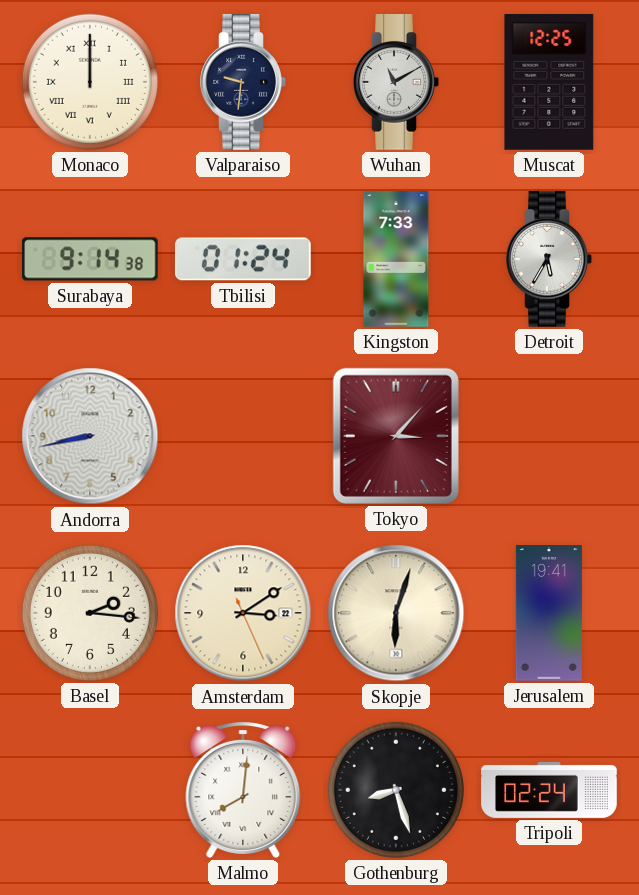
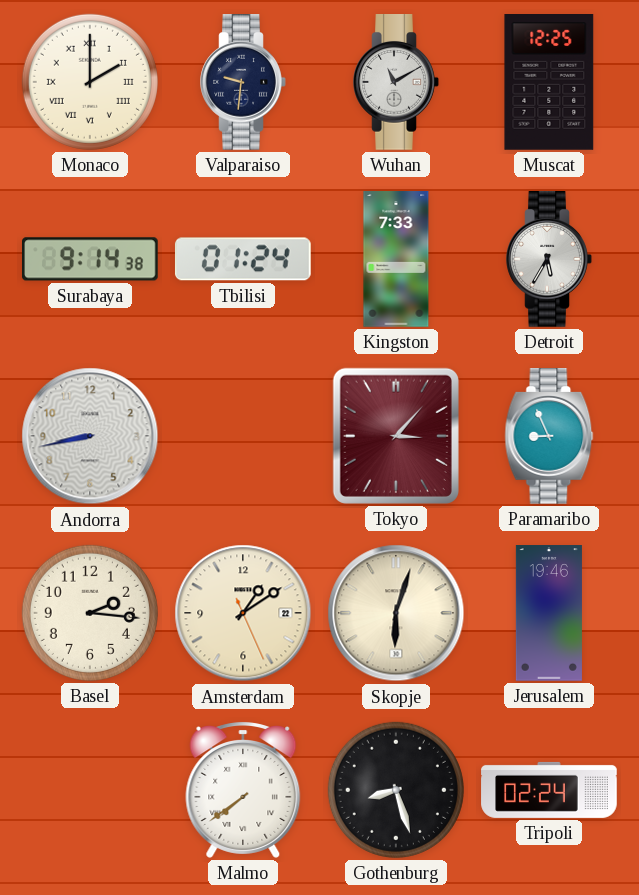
Monaco: 12:00 -> 2:00 (90, 82)
Paramaribo: none -> 8:56 (549, 437)
Amsterdam: 3:09 -> 1:09 (243, 613)
Jerusalem: 19:41 -> 19:46 (549, 613)
Malmo: 8:01 -> 7:39 (243, 790)
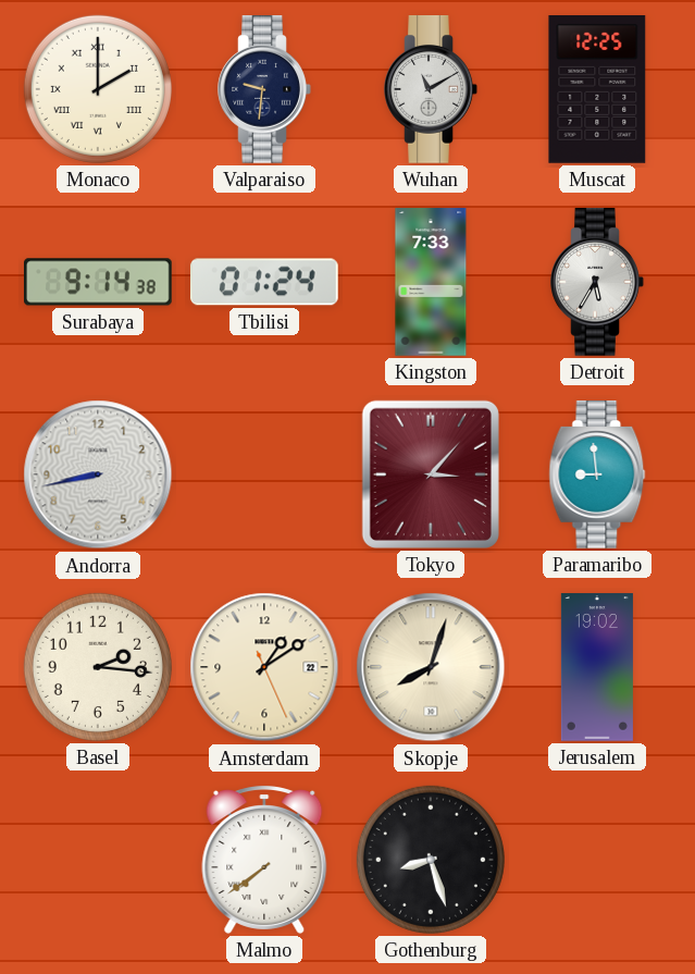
Paramaribo: 8:56 -> 8:59 (597, 476)
Skopje: 6:03 -> 8:03 (431, 667)
Jerusalem: 19:46 -> 19:02 (597, 667)
Tripoli: 02:24 -> none (549, 790)
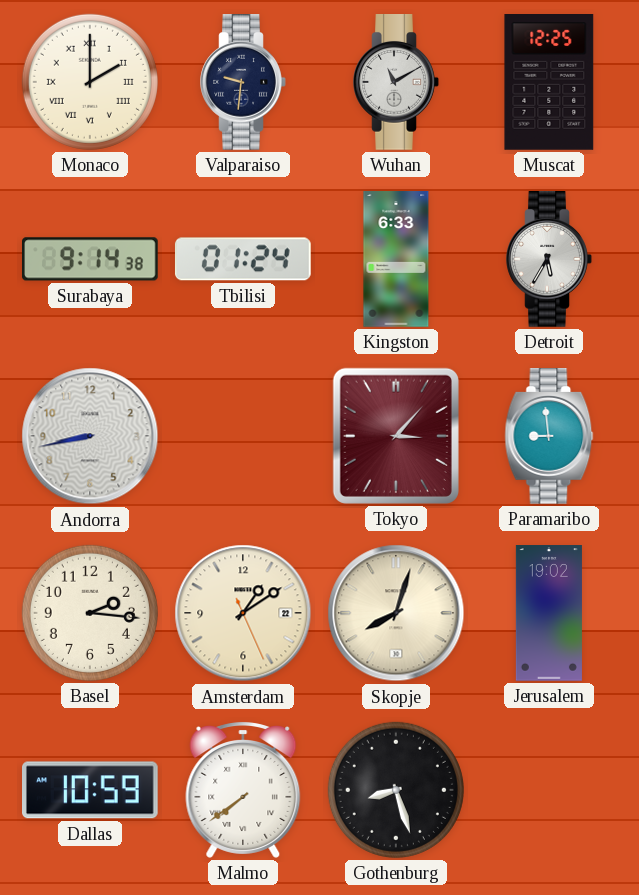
Kingston: 7:33 -> 6:33 (396, 259)
Dallas: none -> 10:59 (91, 790)
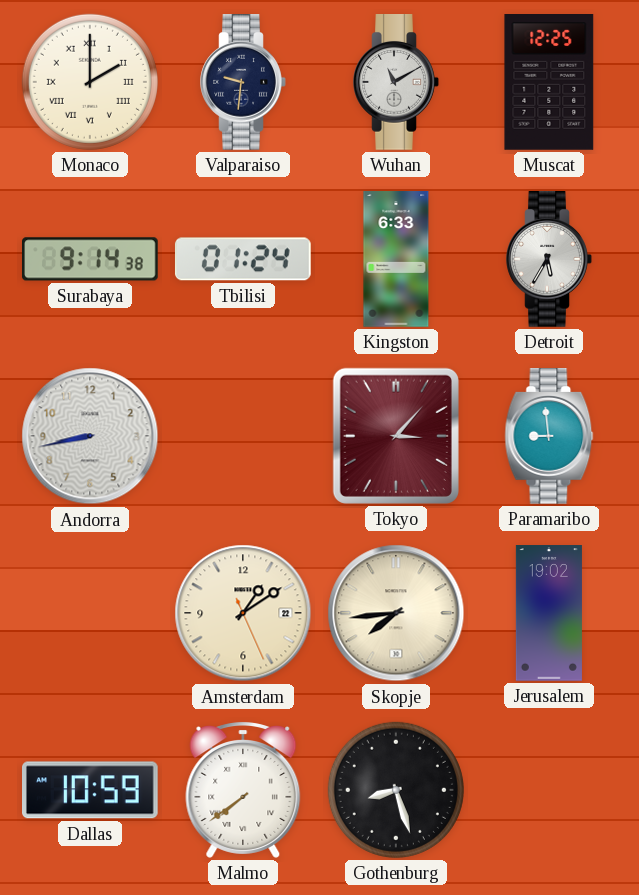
Basel: 2:16 -> none (90, 613)
Skopje: 8:03 -> 7:44 (396, 613)
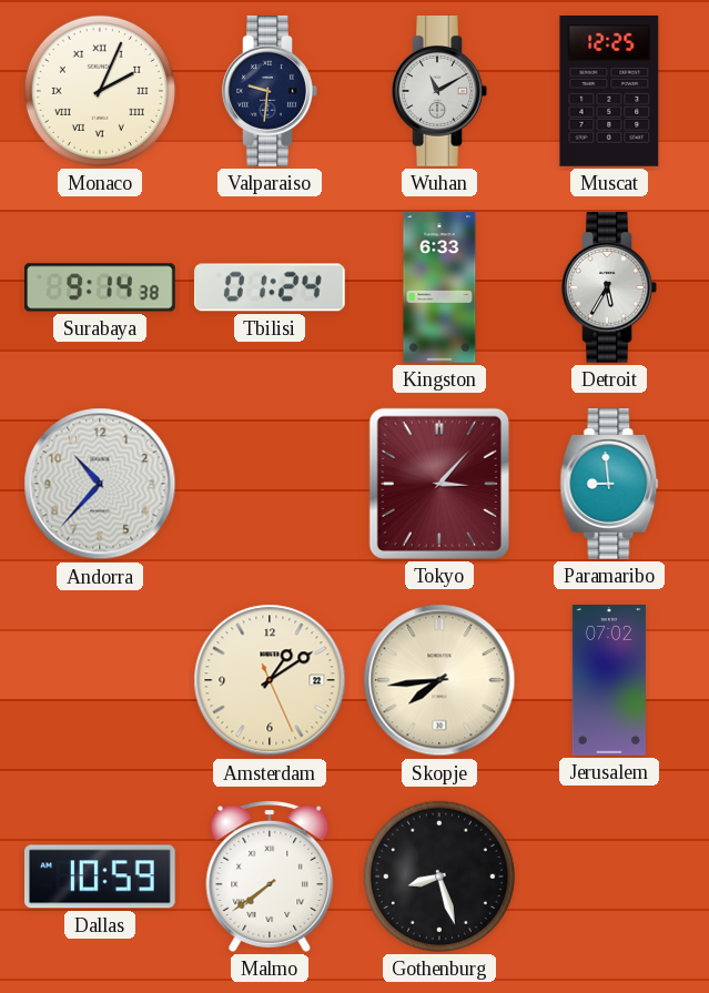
Monaco: 2:00 -> 2:04 (100, 91)
Andorra: 8:43 -> 10:37 (100, 484)
Jerusalem: 19:02 -> 07:02 (609, 680)
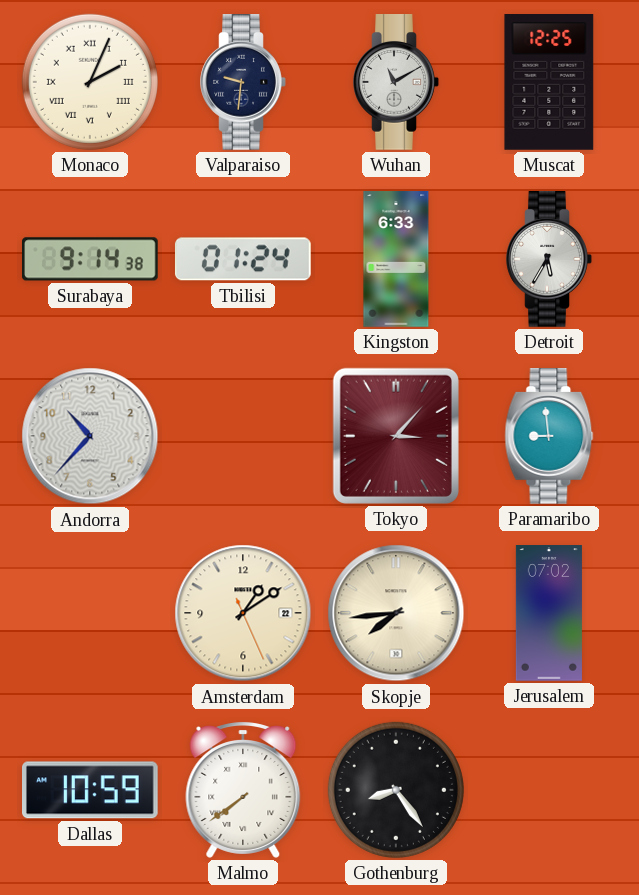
Gothenburg: 8:27 -> 8:24 (396, 790)
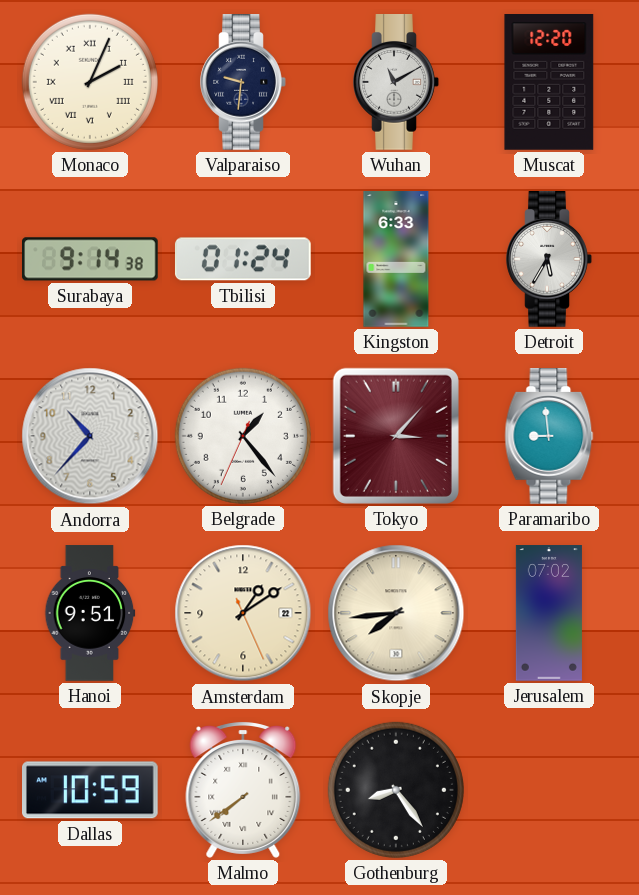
Muscat: 12:25 -> 12:20 (549, 83)
Belgrade: none -> 1:23 (243, 436)
Hanoi: none -> 9:51 (90, 613)
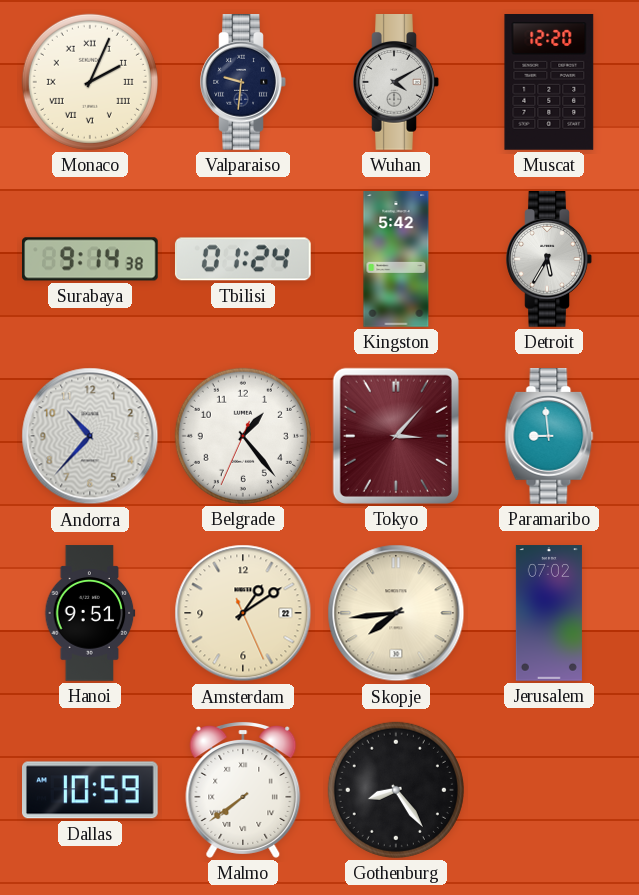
Wuhan: 11:10 -> 4:10 (396, 83)
Kingston: 6:33 -> 5:42 (396, 259)
